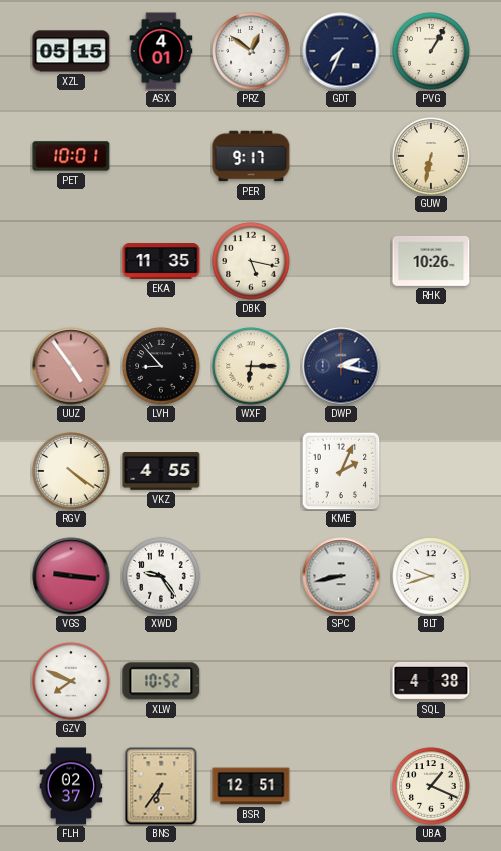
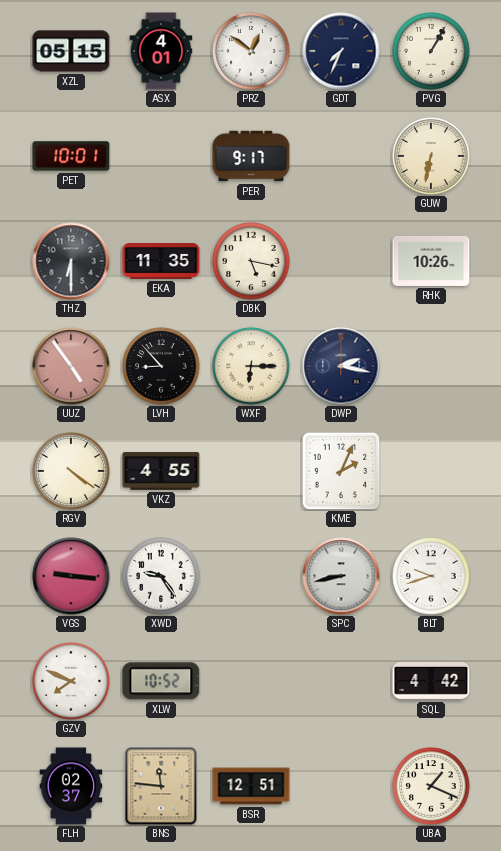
THZ: none -> 6:30 (71, 261)
SQL: 4:38 -> 4:42 (431, 681)
BNS: 6:36 -> 11:46 (161, 786)
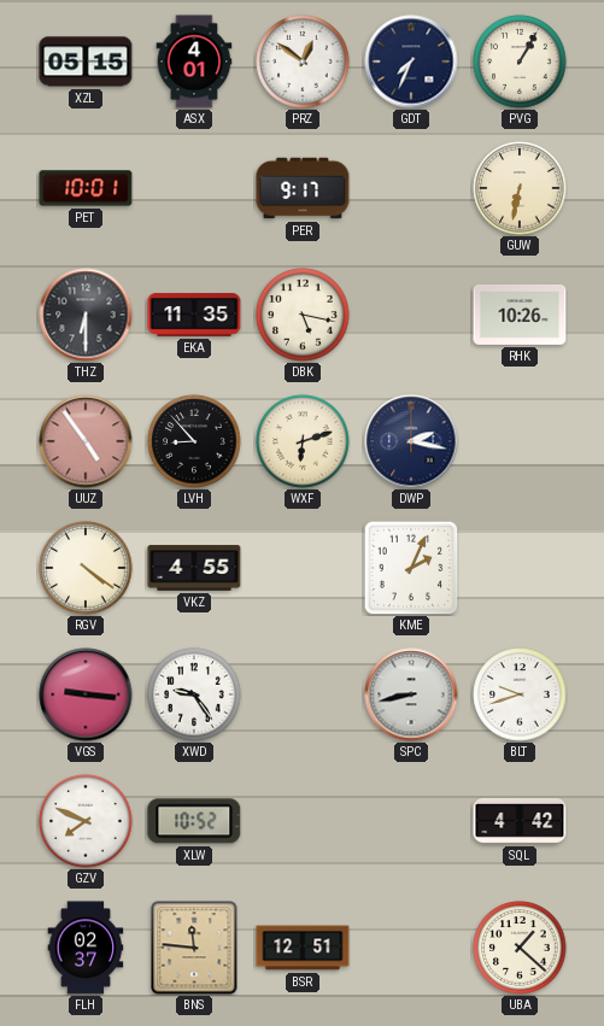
WXF: 6:15 -> 6:12 (303, 441)
UBA: 1:19 -> 1:22 (520, 948)
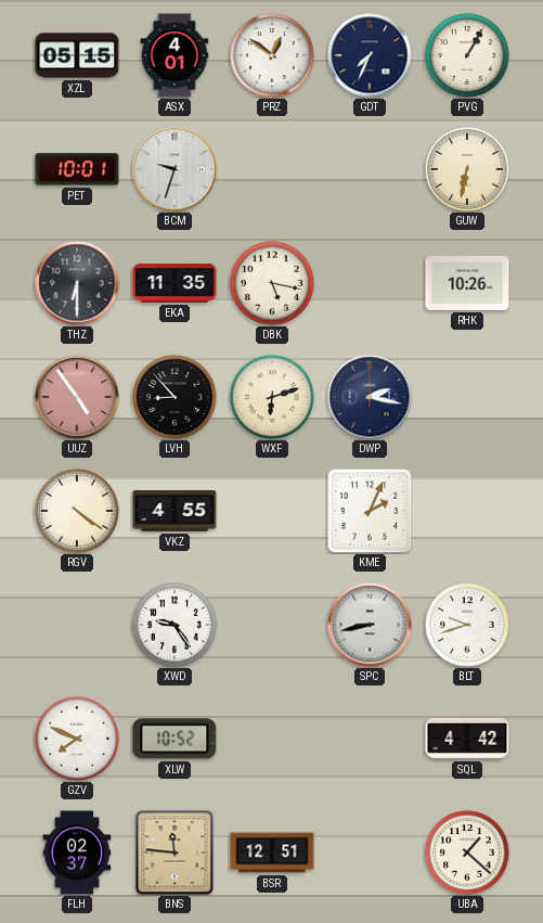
BCM: none -> 9:33 (174, 169)
PER: 9:17 -> none (303, 188)
VGS: 9:16 -> none (86, 694)
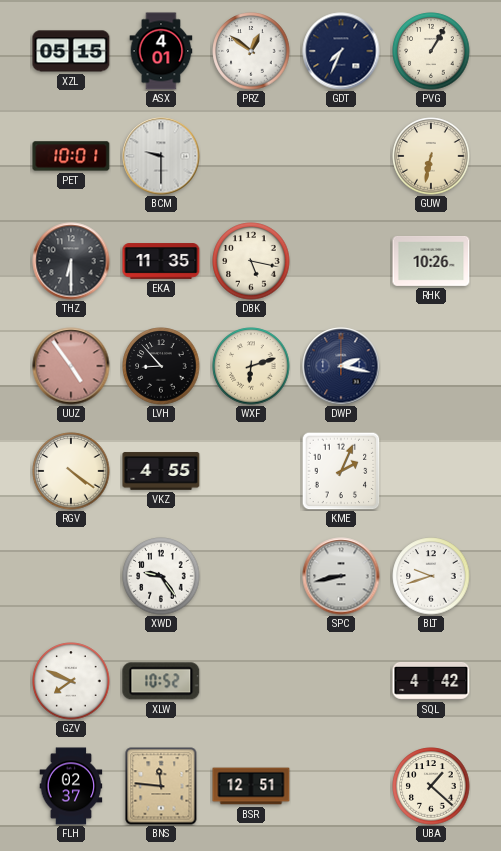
BCM: 9:33 -> 9:30 (161, 156)
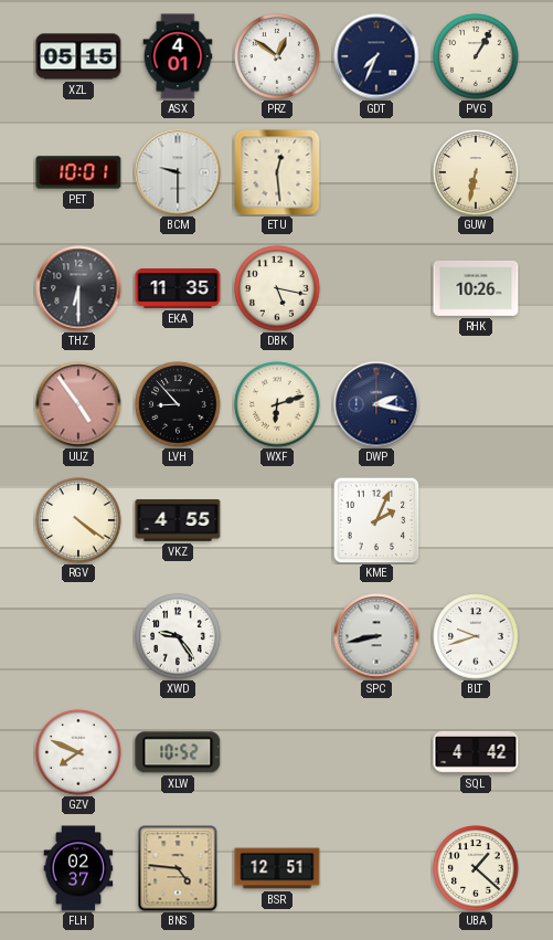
ETU: none -> 12:29 (277, 172)
BNS: 11:46 -> 4:46 (178, 868)
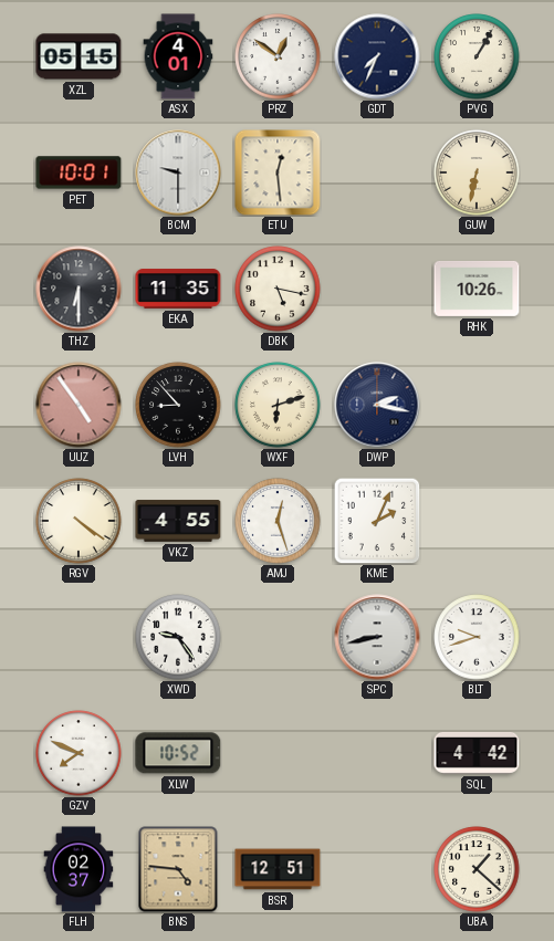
AMJ: none -> 12:27 (278, 521)
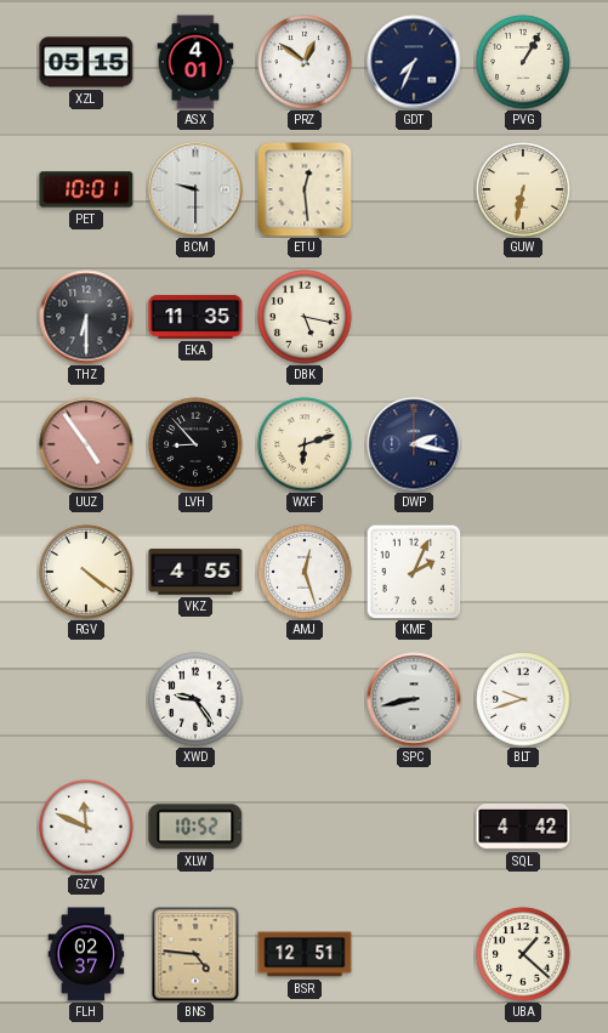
RHK: 10:26 -> none (477, 289)
GZV: 7:49 -> 11:49 (86, 827)
